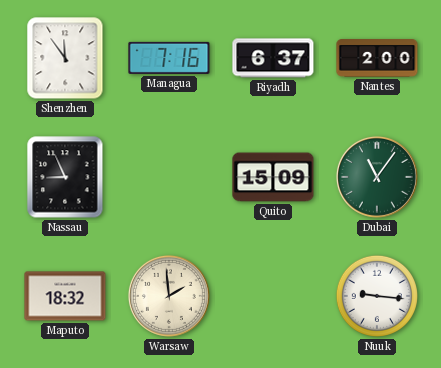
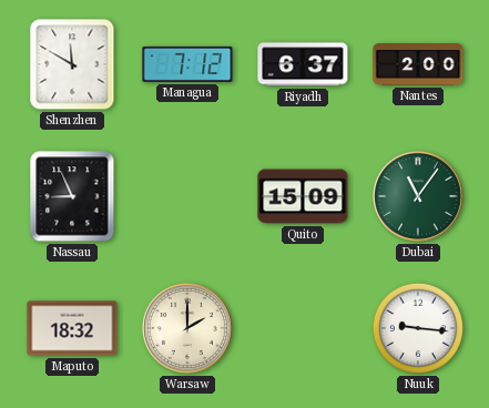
Shenzhen: 11:54 -> 11:50 (72, 64)
Managua: 7:16 -> 7:12 (187, 64)
Warsaw: 1:59 -> 2:00 (187, 328)
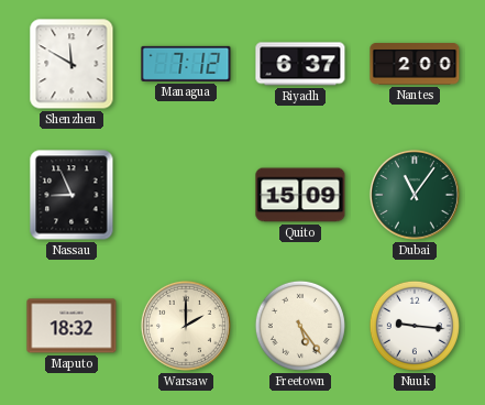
Freetown: none -> 5:24 (300, 326)
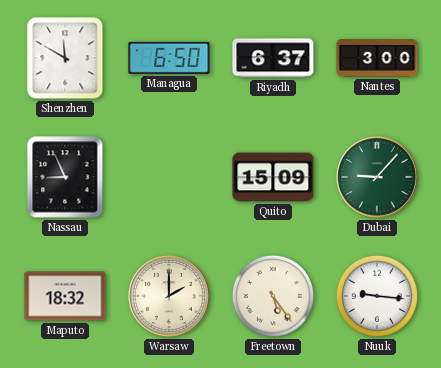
Managua: 7:12 -> 6:50 (169, 58)
Nantes: 2:00 -> 3:00 (377, 58)
Dubai: 11:06 -> 9:07 (377, 177)
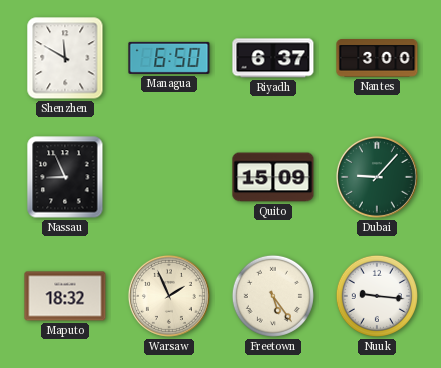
Warsaw: 2:00 -> 1:56 (169, 296)
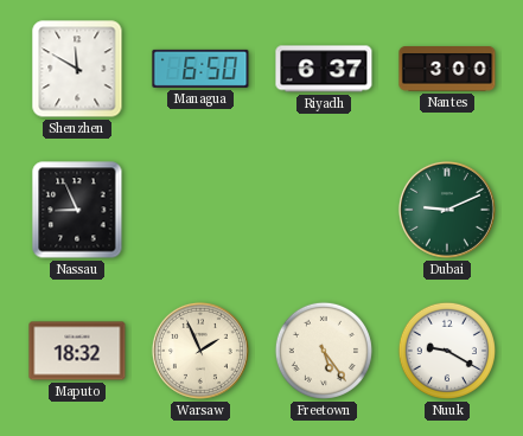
Quito: 15:09 -> none (273, 177)
Dubai: 9:07 -> 9:11 (447, 210)
Nuuk: 9:16 -> 9:20 (447, 351)
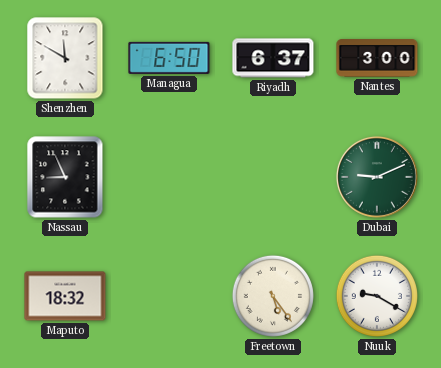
Warsaw: 1:56 -> none (200, 351)
